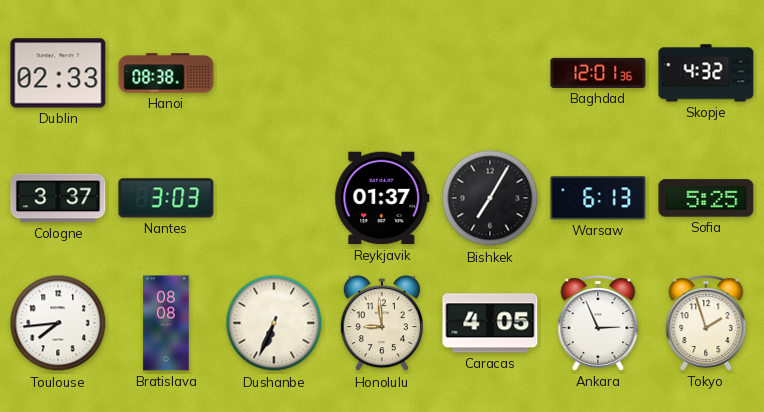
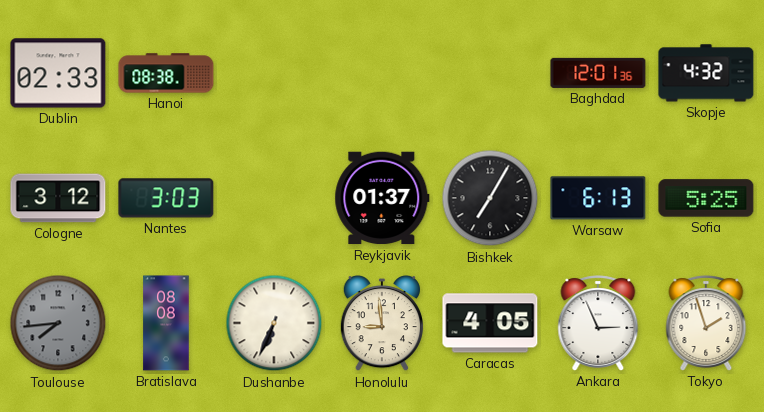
Cologne: 3:37 -> 3:12 (58, 198)
Toulouse dial: white -> grey (58, 323)
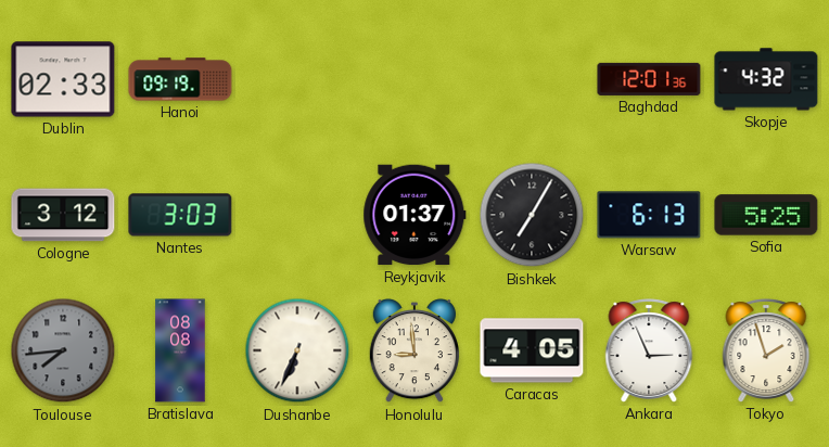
Hanoi: 08:38 -> 09:19 (180, 79)
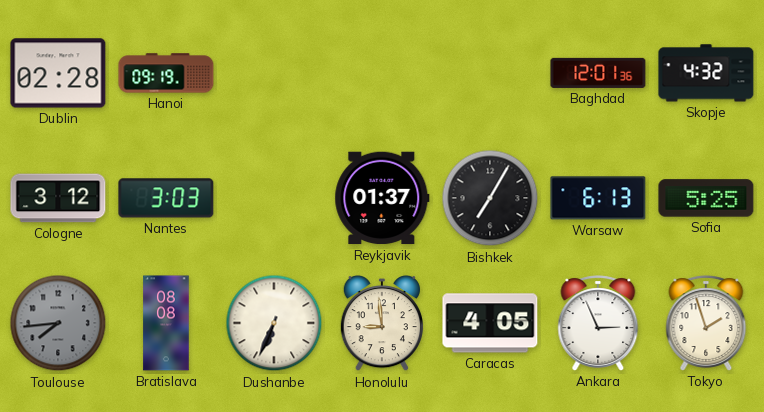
Dublin: 02:33 -> 02:28 (58, 73)
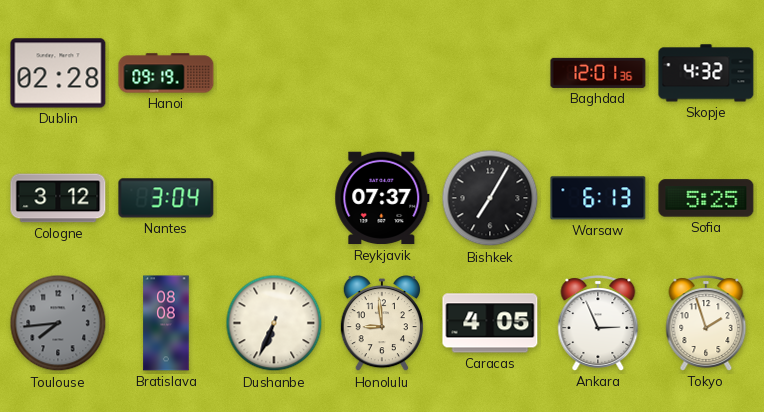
Nantes: 3:03 -> 3:04 (166, 198)
Reykjavik: 01:37 -> 07:37 (382, 198)
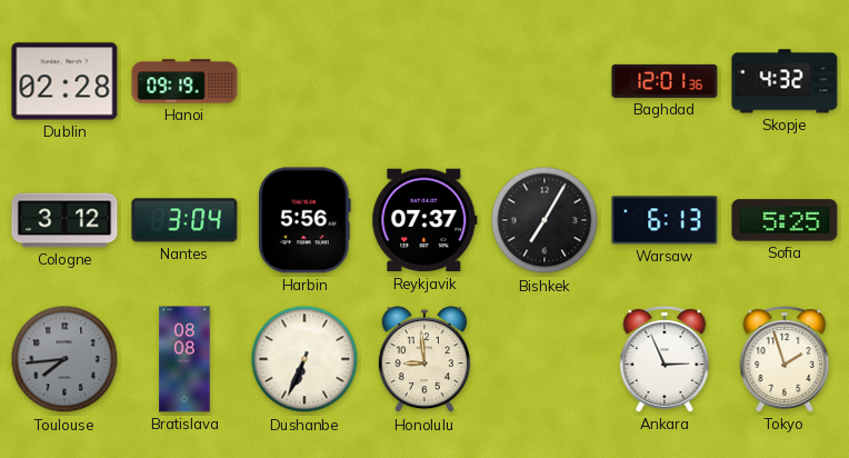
Harbin: none -> 5:56 (306, 220)
Caracas: 4:05 -> none (490, 323)
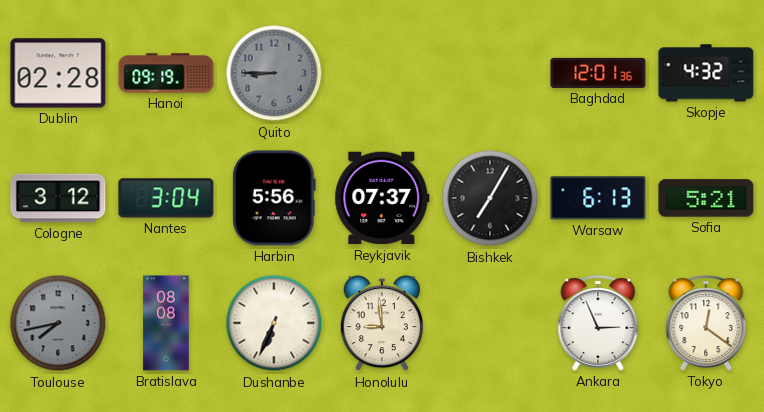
Quito: none -> 8:45 (274, 73)
Sofia: 5:25 -> 5:21 (706, 198)
Toulouse: 7:44 -> 7:43 (58, 323)
Tokyo: 1:57 -> 12:21 (706, 323)
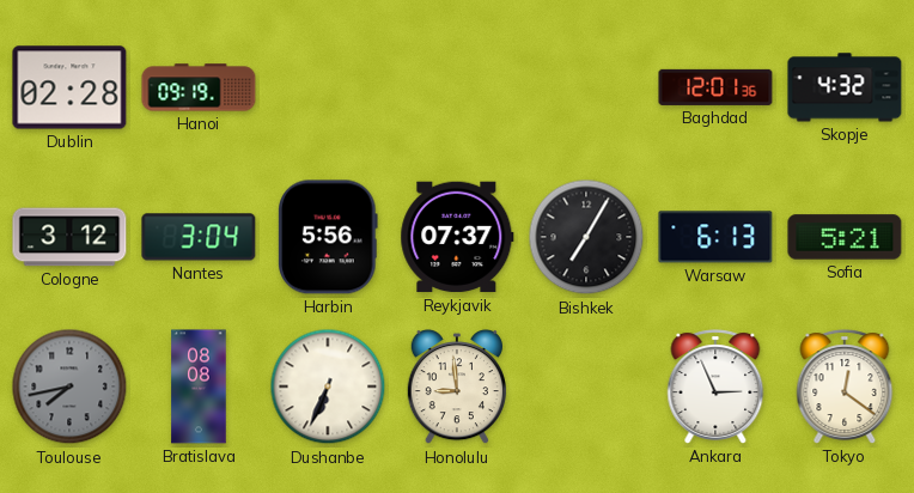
Quito: 8:45 -> none (274, 73)
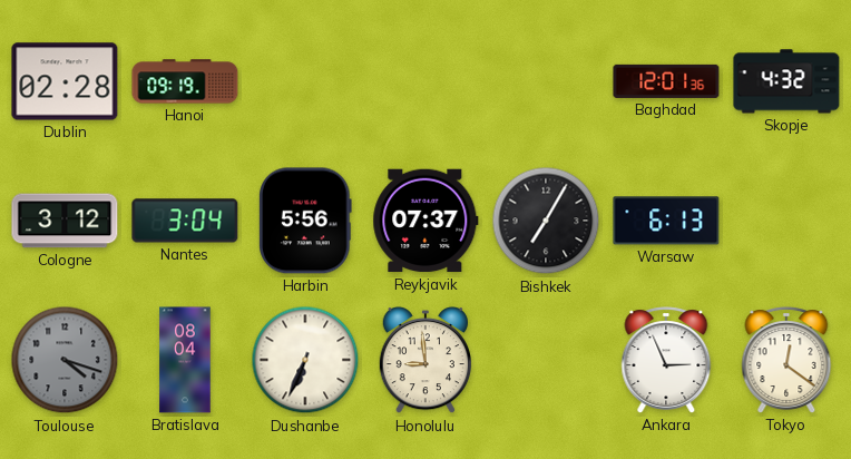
Sofia: 5:21 -> none (845, 237)
Toulouse: 7:43 -> 4:18 (65, 360)
Bratislava: 08:08 -> 08:04 (185, 360)
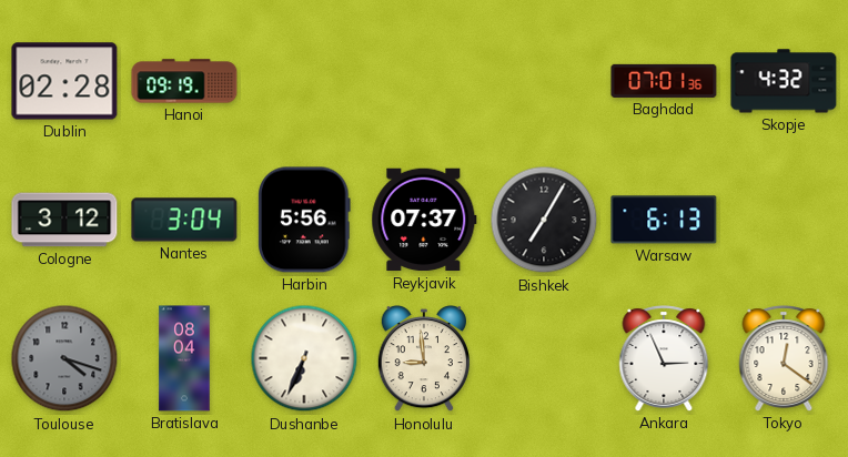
Baghdad: 12:01 -> 07:01 (664, 81)
